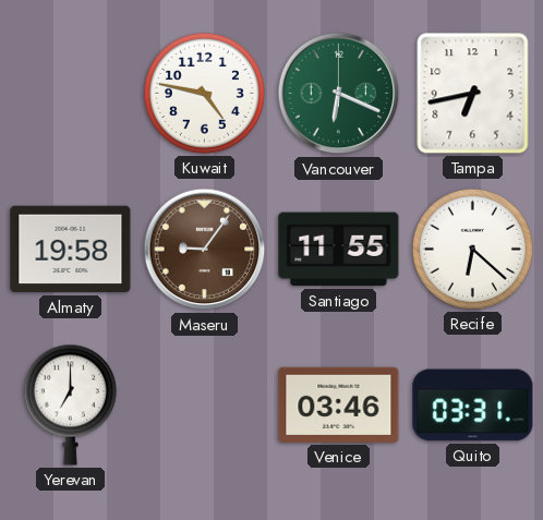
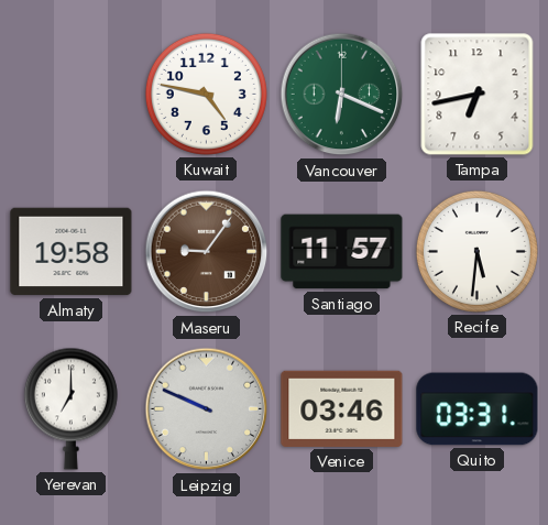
Santiago: 11:55 -> 11:57 (342, 252)
Recife: 6:22 -> 5:31 (476, 251)
Leipzig: none -> 9:49 (207, 409)
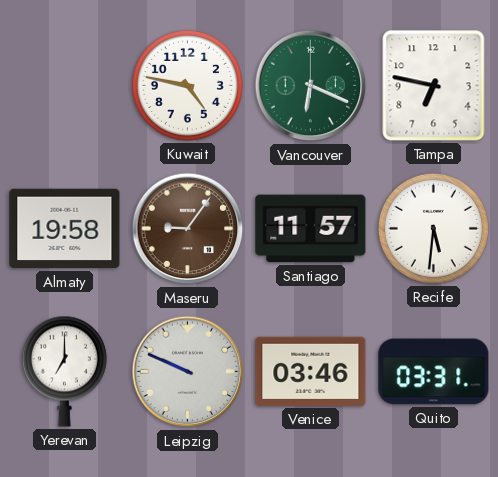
Tampa: 6:43 -> 6:47 (434, 86)
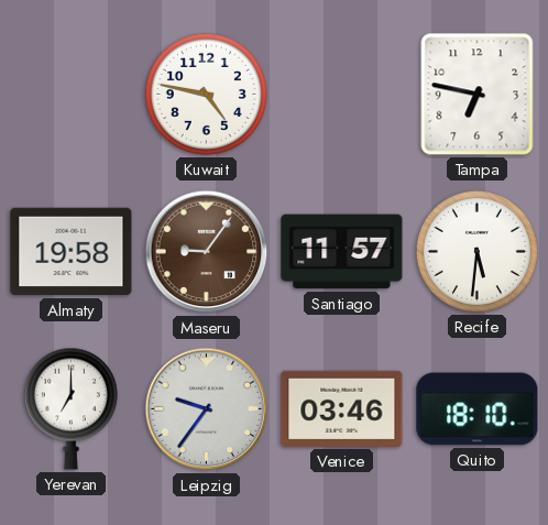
Vancouver: 6:19 -> none (311, 86)
Leipzig: 9:49 -> 9:36 (207, 409)
Quito: 03:31 -> 18:10 (478, 409)
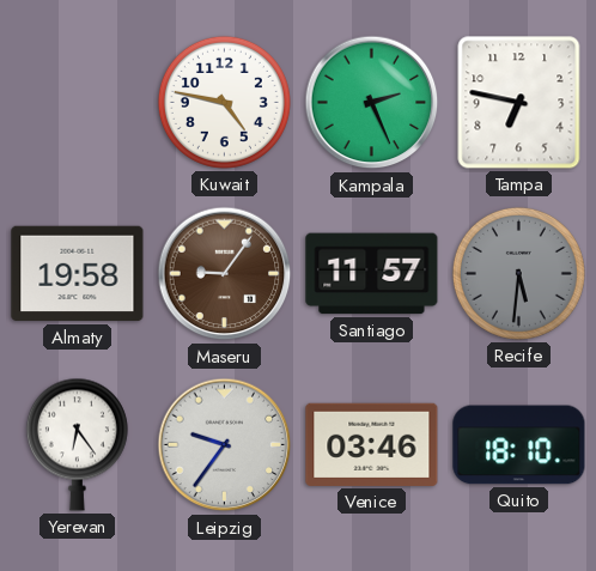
Kampala: none -> 2:26 (372, 103)
Recife dial: white -> grey (518, 273)
Yerevan: 7:00 -> 6:24 (77, 444)
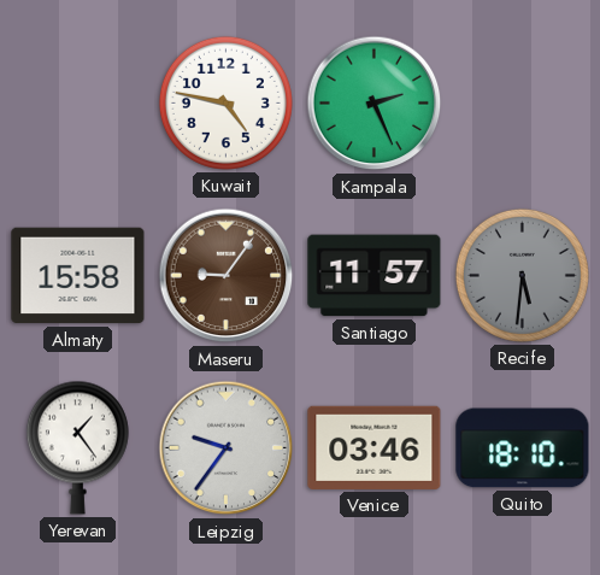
Tampa: 6:47 -> none (519, 103)
Almaty: 19:58 -> 15:58 (78, 276)
Yerevan: 6:24 -> 1:24 (77, 447)
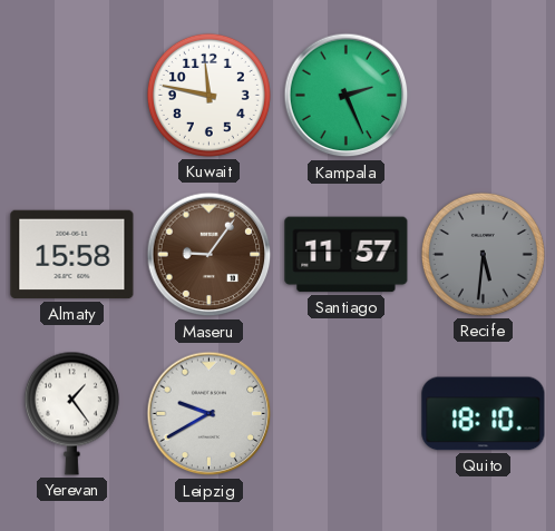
Kuwait: 4:47 -> 11:47 (208, 95)
Leipzig: 9:36 -> 9:40 (210, 414)
Venice: 03:46 -> none (375, 447)
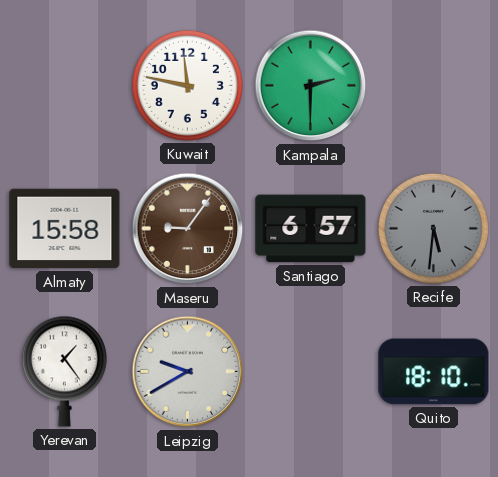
Kampala: 2:26 -> 2:30 (311, 86)
Santiago: 11:57 -> 6:57 (311, 229)
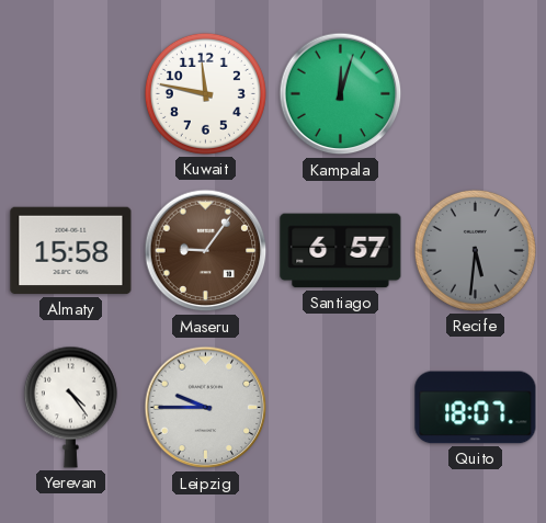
Kampala: 2:30 -> 12:03 (341, 94)
Yerevan: 1:24 -> 4:24 (70, 407)
Leipzig: 9:40 -> 9:45 (206, 408)
Quito: 18:10 -> 18:07 (476, 408)
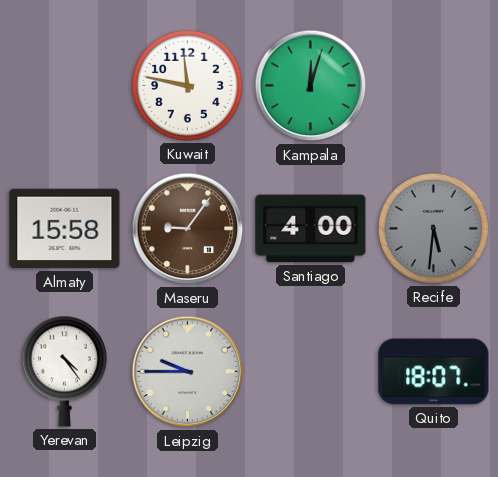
Santiago: 6:57 -> 4:00 (311, 229)
